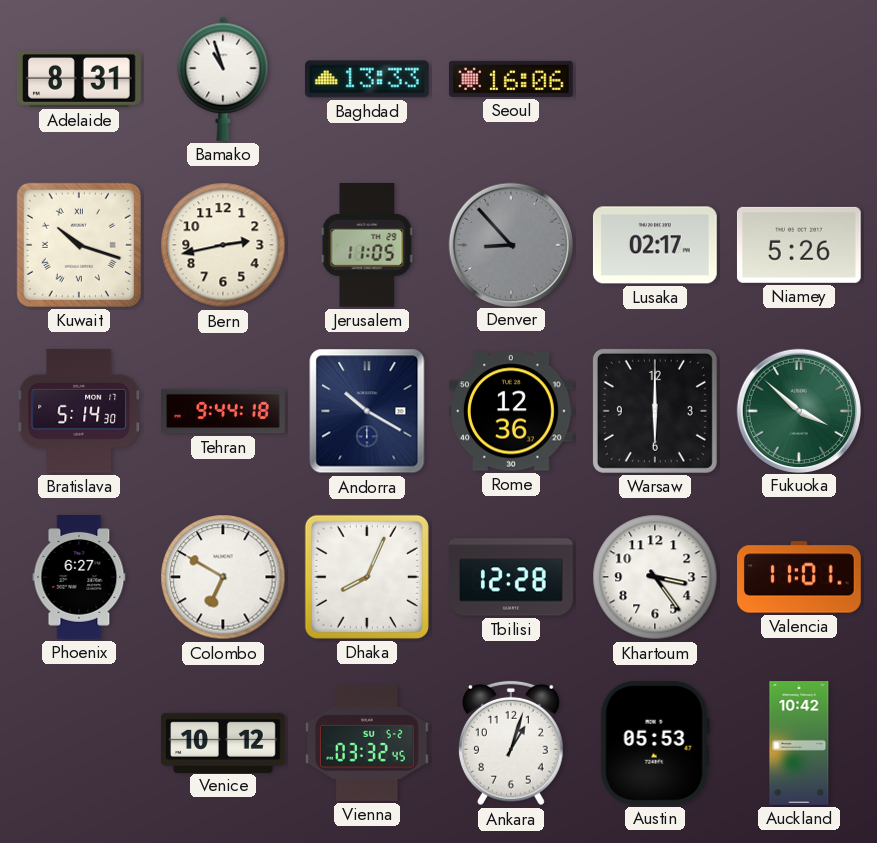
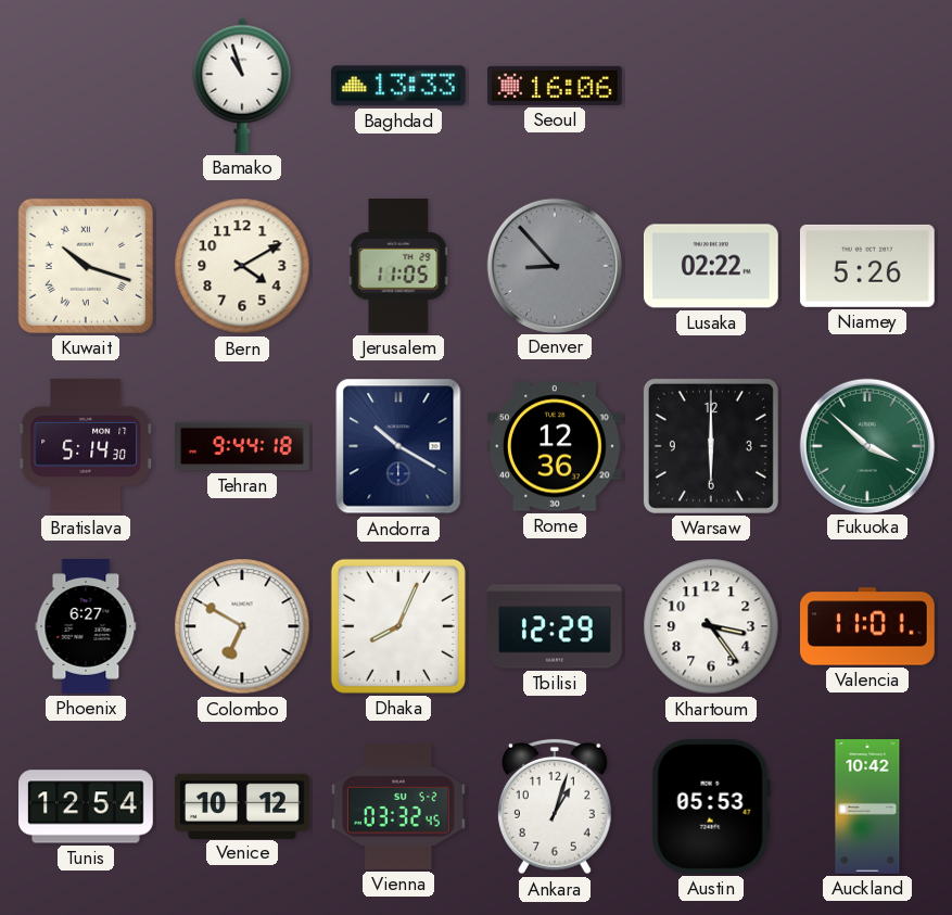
Adelaide: 8:31 -> none (80, 80)
Bern: 2:43 -> 4:10 (242, 266)
Lusaka: 02:17 -> 02:22 (711, 266)
Tbilisi: 12:28 -> 12:29 (556, 626)
Tunis: none -> 12:54 (87, 806)
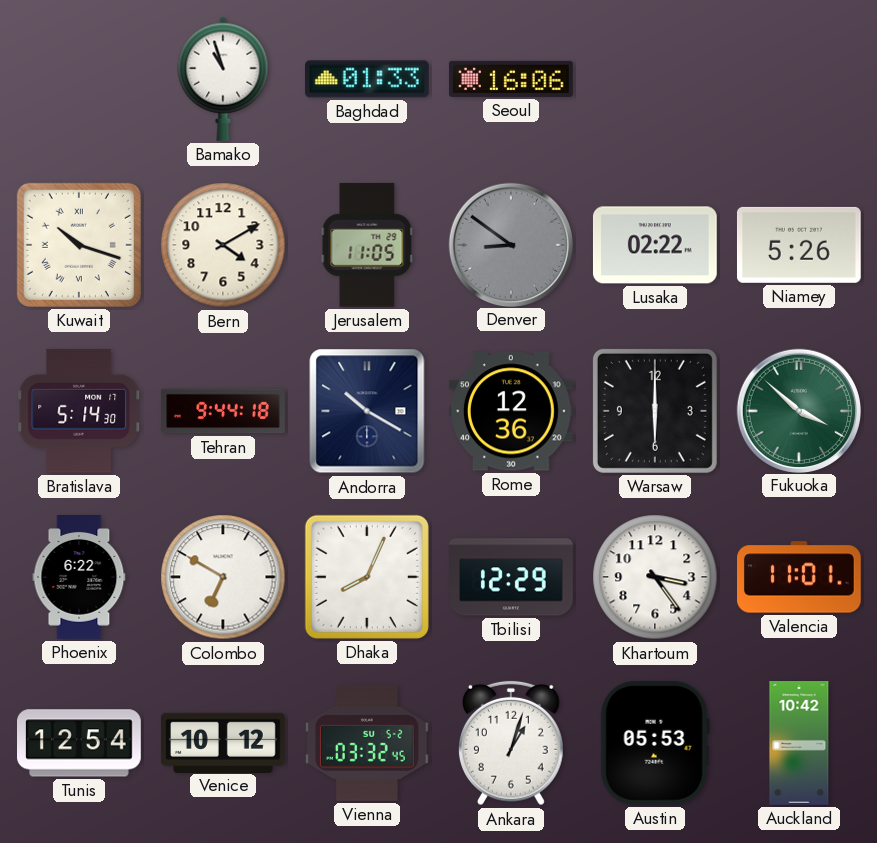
Baghdad: 13:33 -> 01:33 (367, 79)
Denver: 8:53 -> 8:51 (510, 244)
Phoenix: 6:27 -> 6:22 (79, 578)
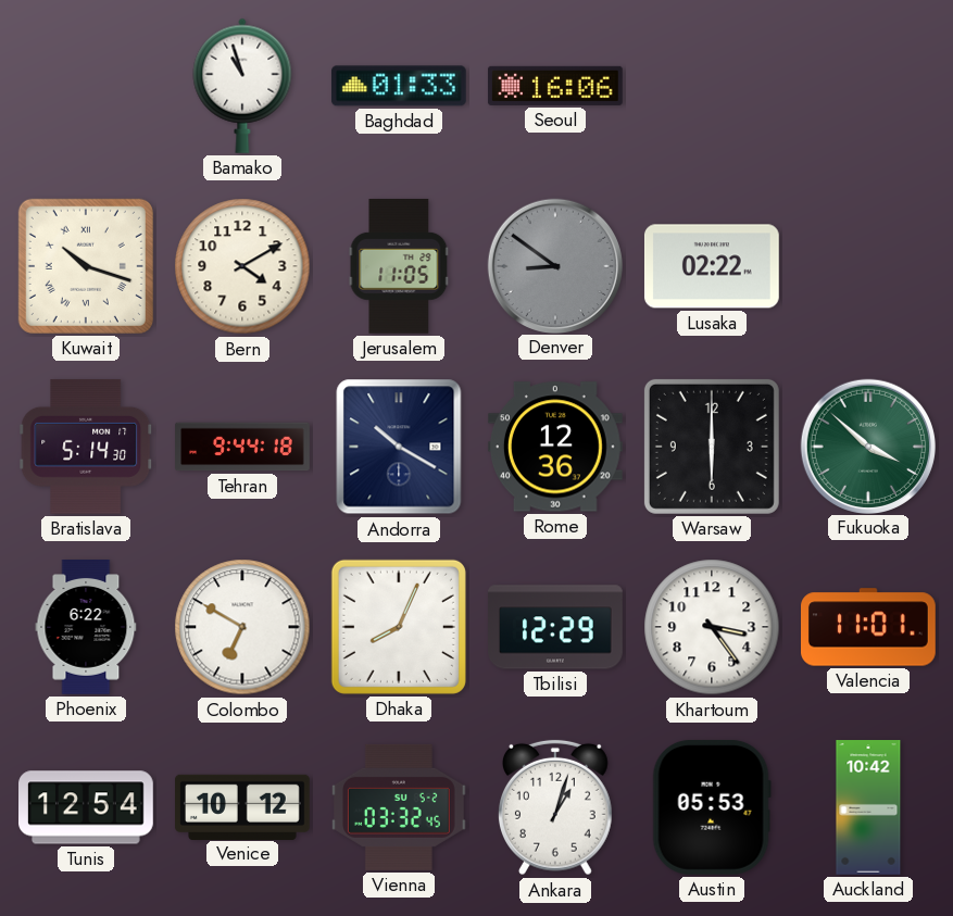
Niamey: 5:26 -> none (799, 245)
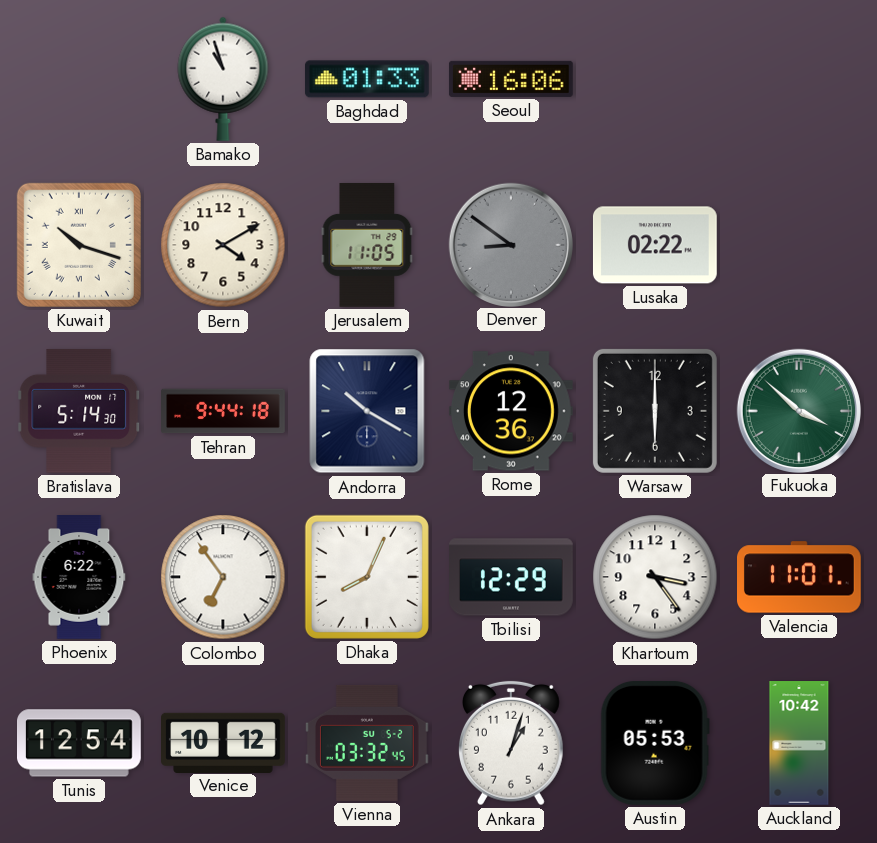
Colombo: 6:50 -> 6:54 (223, 577)
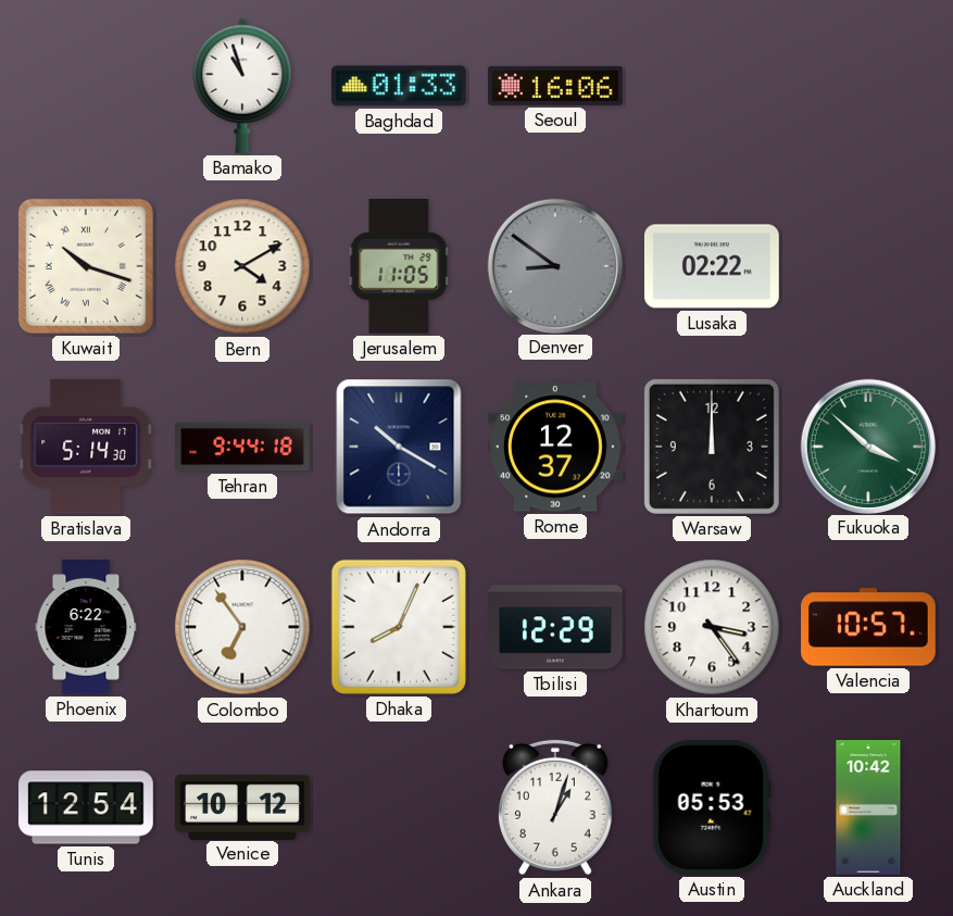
Rome: 12:36 -> 12:37 (555, 447)
Warsaw: 6:00 -> 12:00 (712, 447)
Valencia: 11:01 -> 10:57 (869, 627)
Vienna: 03:32 -> none (367, 743)
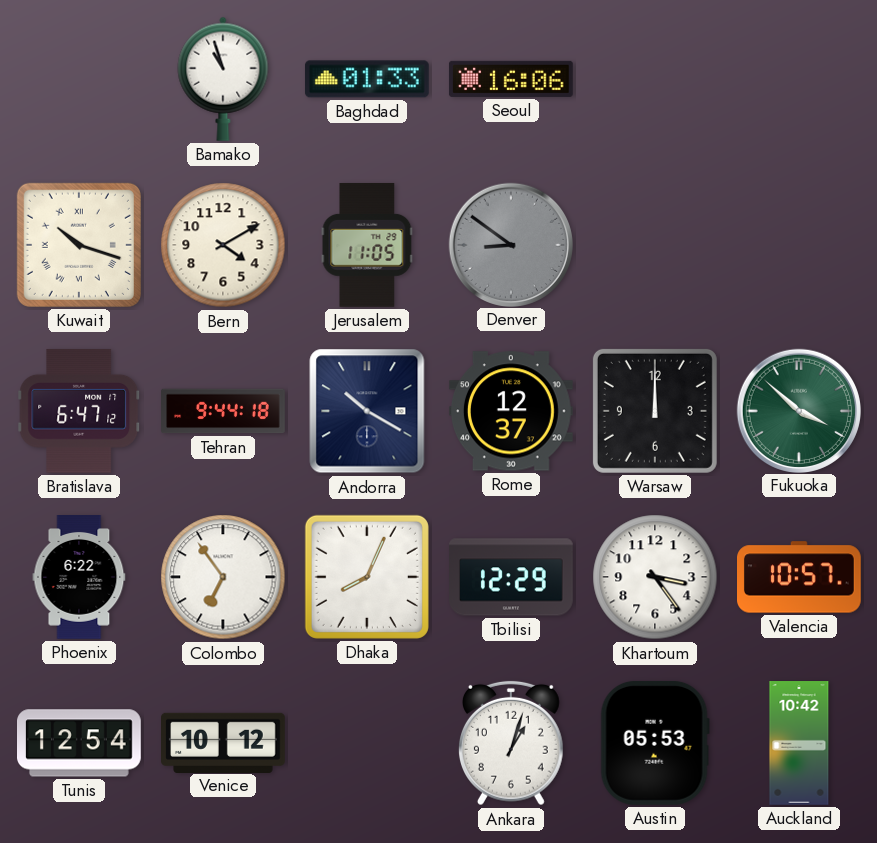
Lusaka: 02:22 -> none (712, 266)
Bratislava: 5:14 -> 6:47 (79, 411)
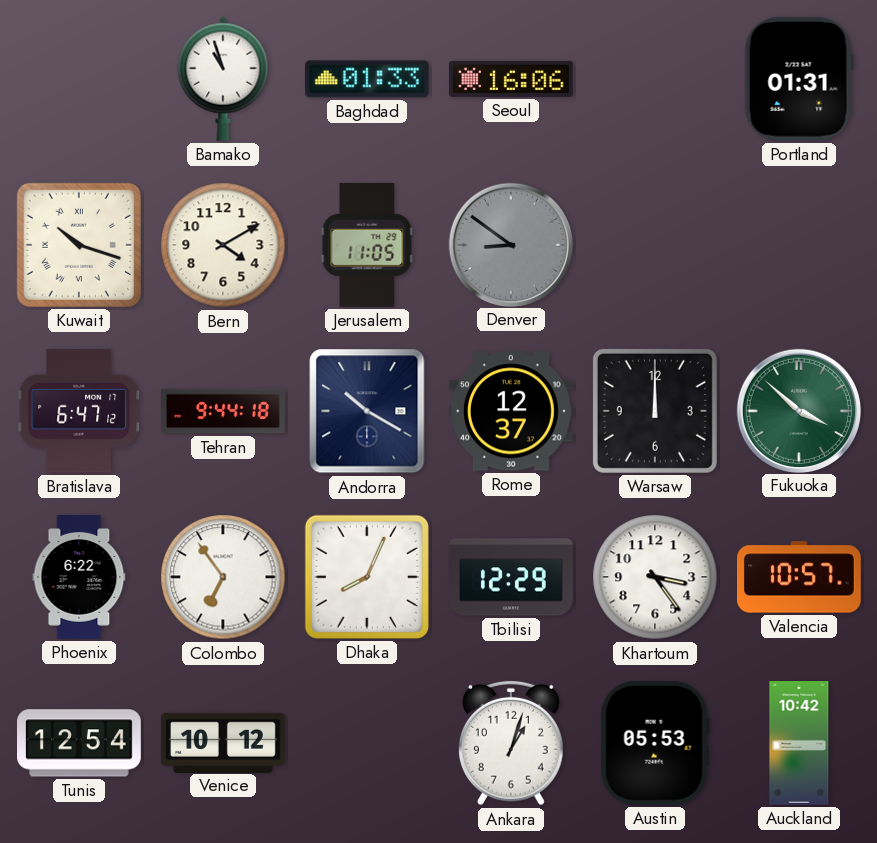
Portland: none -> 01:31 (799, 79)
